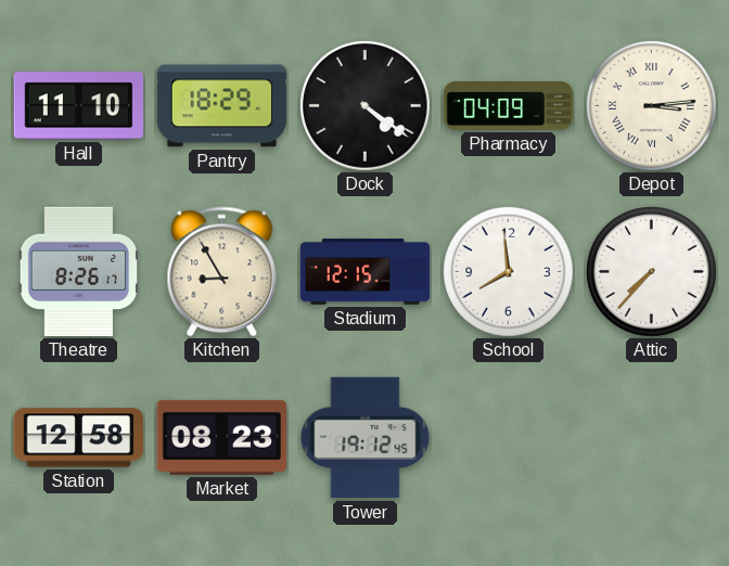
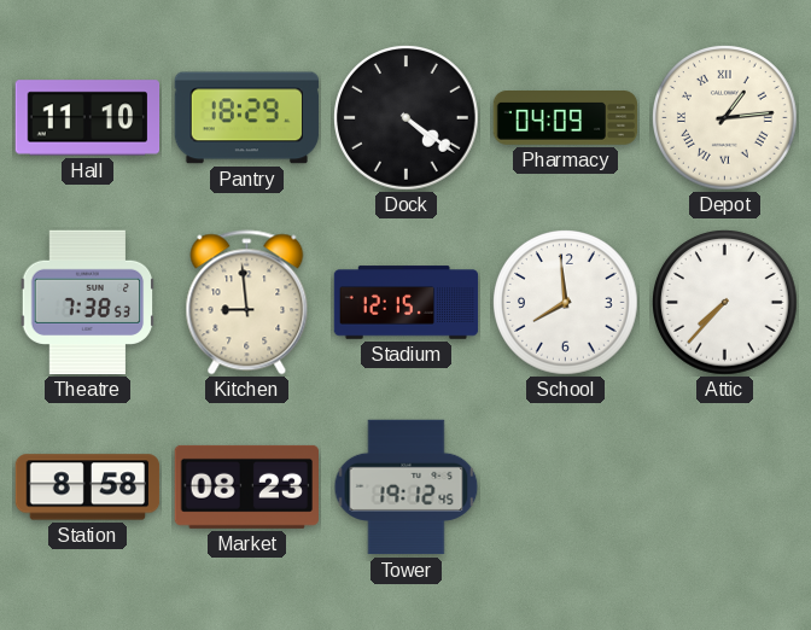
Depot: 3:14 -> 1:14 (725, 118)
Theatre: 8:26 -> 7:38 (88, 303)
Kitchen: 8:55 -> 8:59 (247, 303)
Station: 12:58 -> 8:58 (88, 488)
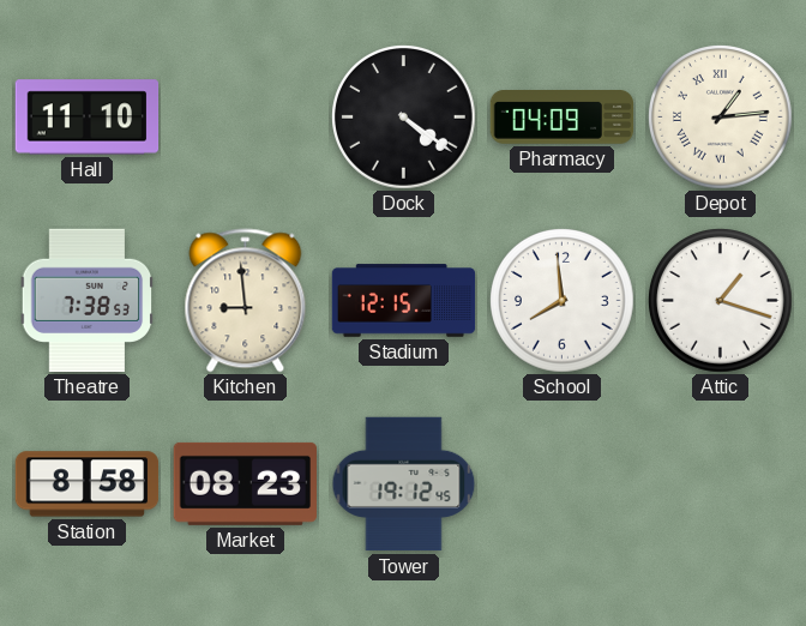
Pantry: 18:29 -> none (247, 118)
Attic: 7:37 -> 1:18 (721, 301)
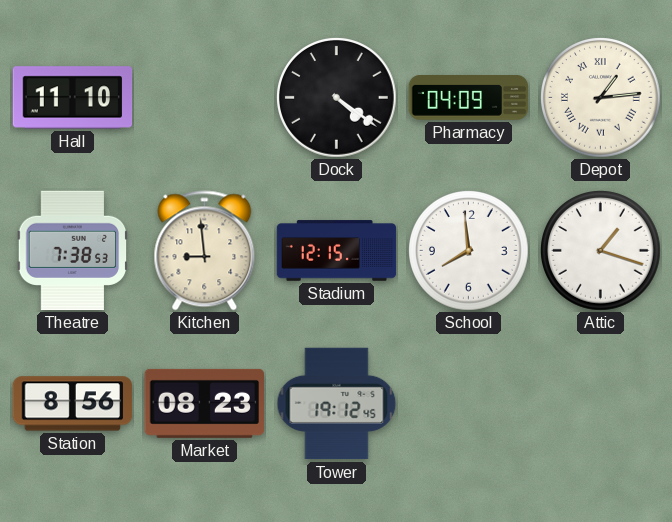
Station: 8:58 -> 8:56 (73, 404)
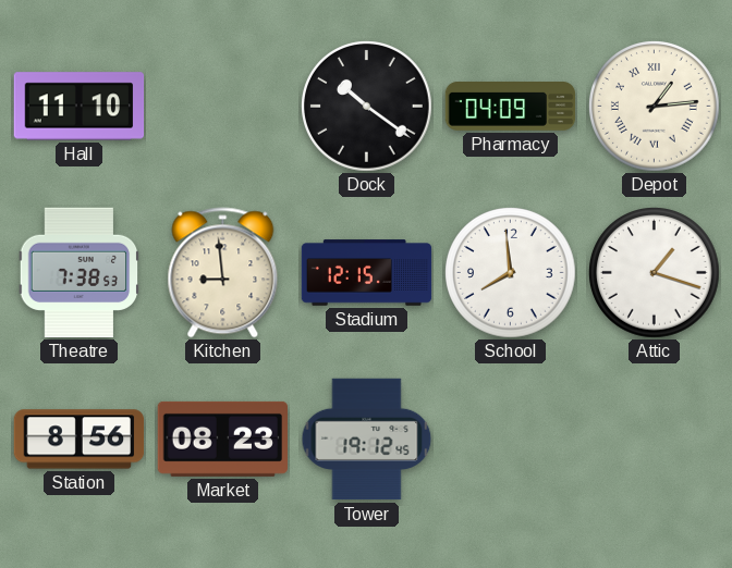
Dock: 4:21 -> 10:21 (367, 107)
